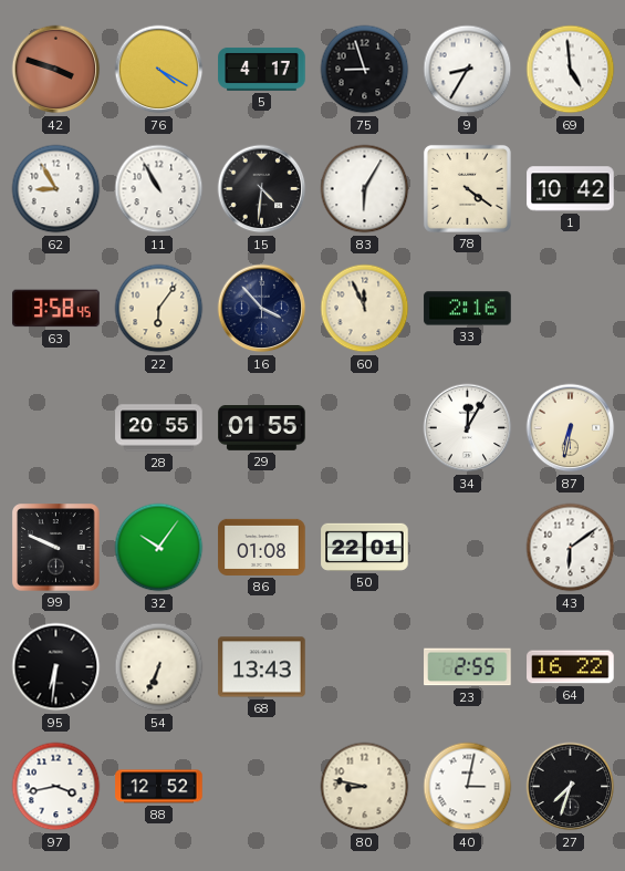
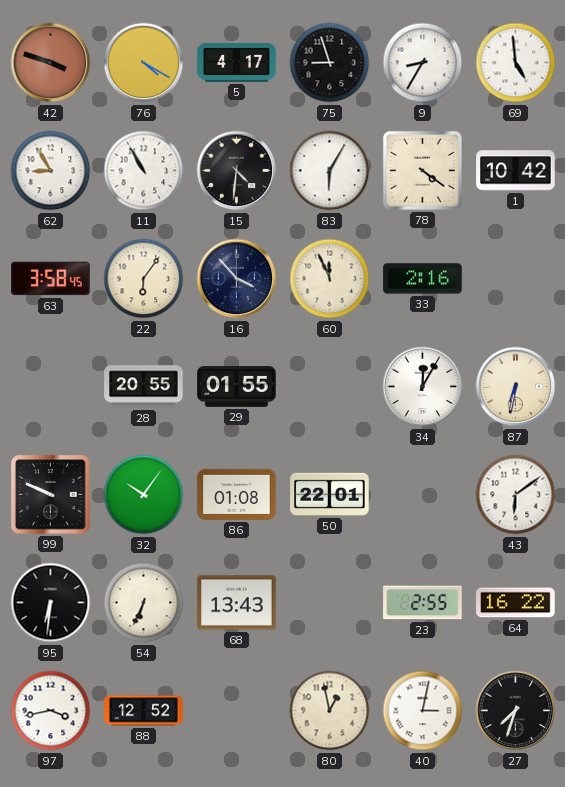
80: 8:47 -> 12:58 (330, 711)
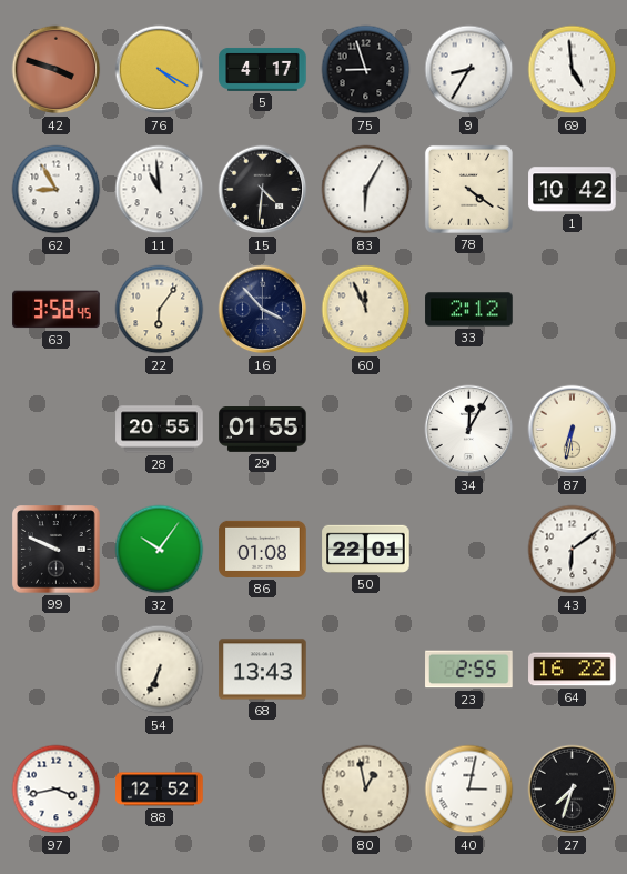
11: 10:55 -> 10:59 (160, 190)
33: 2:16 -> 2:12 (469, 310)
95: 6:31 -> none (51, 603)
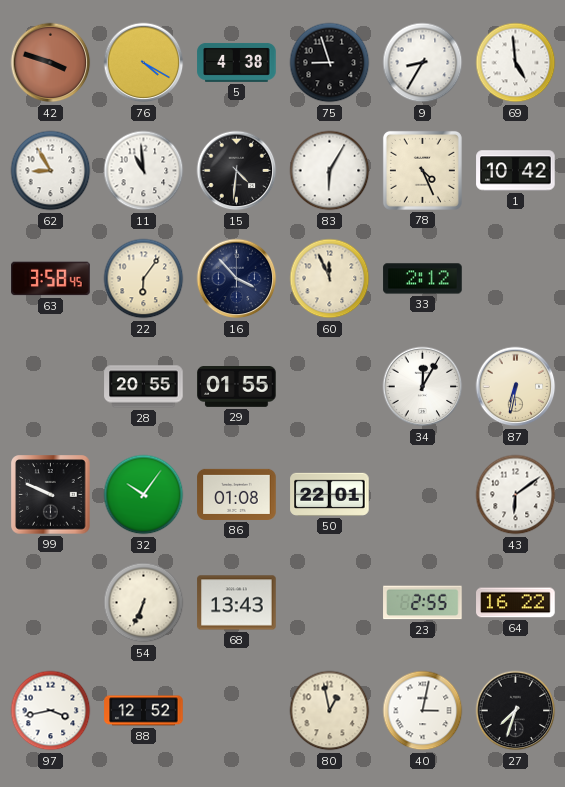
5: 4:17 -> 4:38 (237, 62)
78: 4:21 -> 4:26 (422, 170)
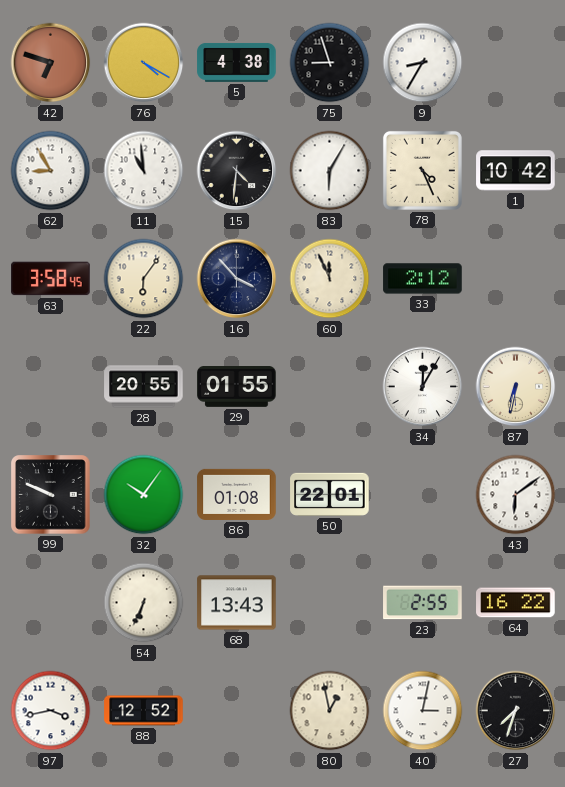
42: 3:48 -> 6:48 (51, 63)
69: 4:59 -> none (516, 63)
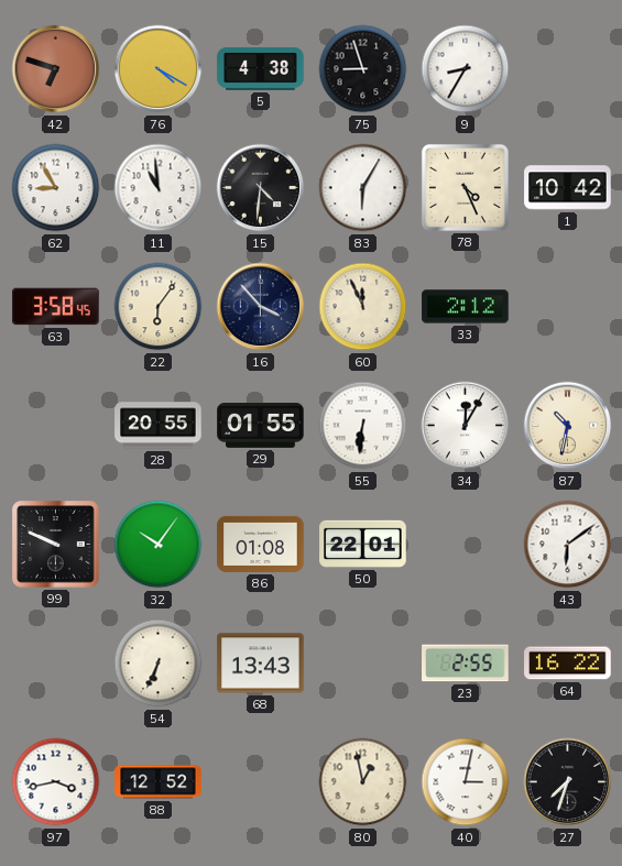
55: none -> 6:31 (363, 426)
87: 6:32 -> 10:32 (568, 426)
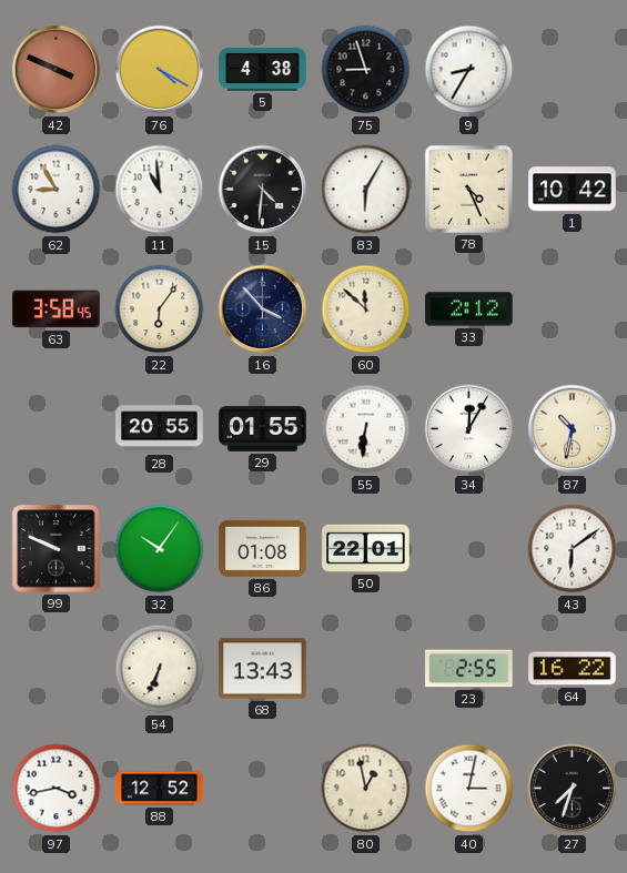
42: 6:48 -> 3:49 (57, 70)
60: 11:56 -> 11:52 (366, 309)
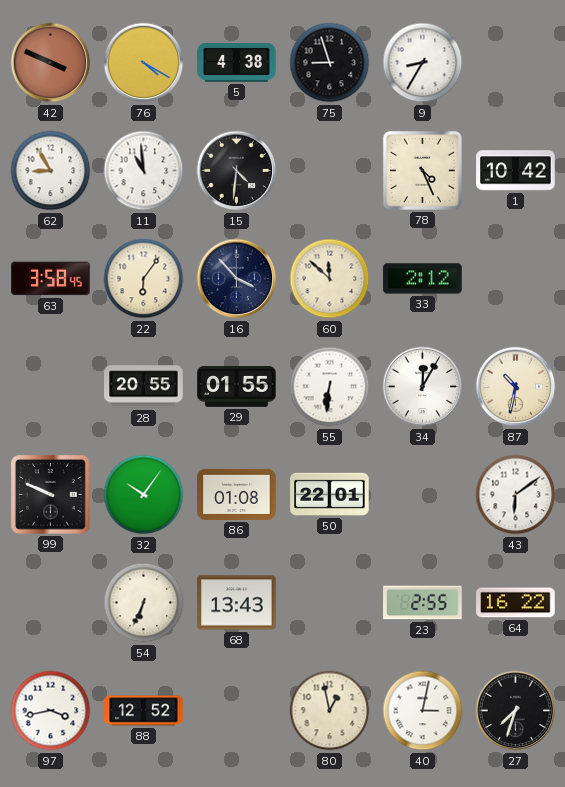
83: 6:05 -> none (366, 190)
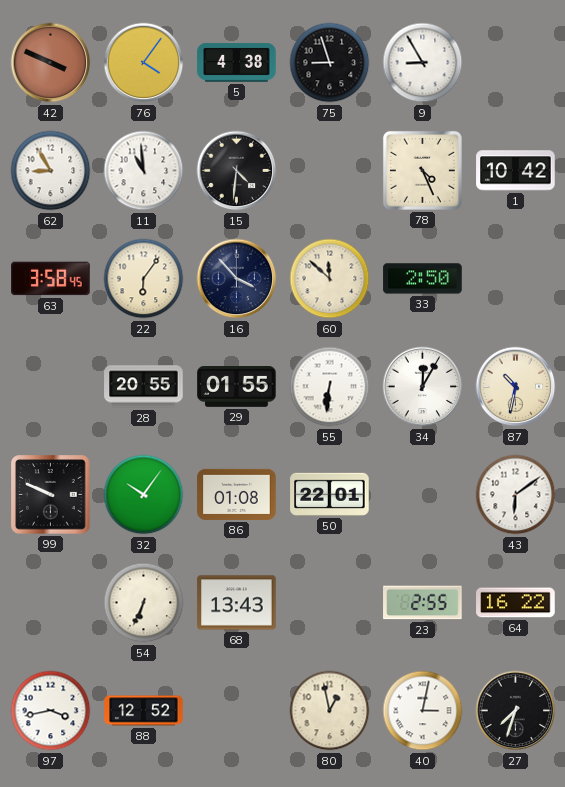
76: 4:20 -> 4:06 (144, 63)
9: 8:35 -> 8:55 (423, 63)
33: 2:12 -> 2:50 (423, 279)
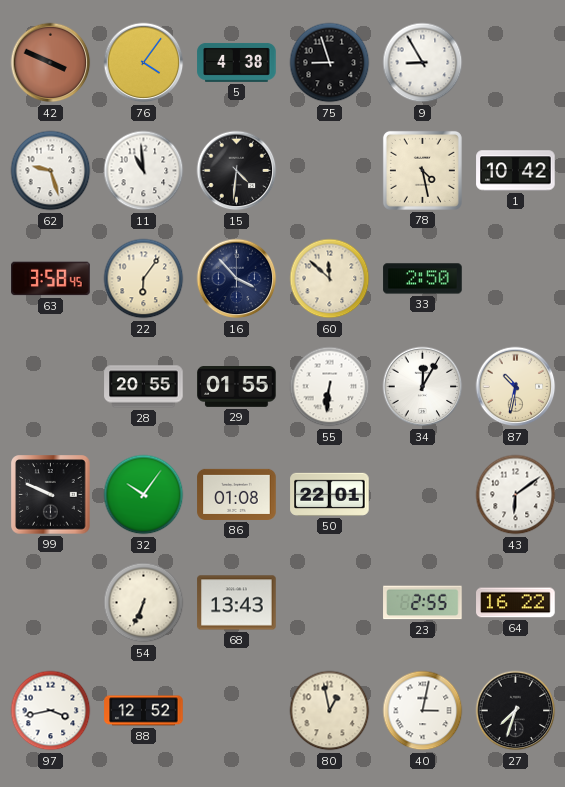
62: 8:55 -> 9:27 (51, 171)
78: 4:26 -> 4:28 (422, 170)
